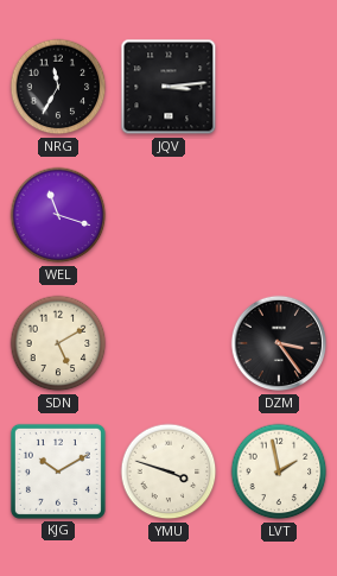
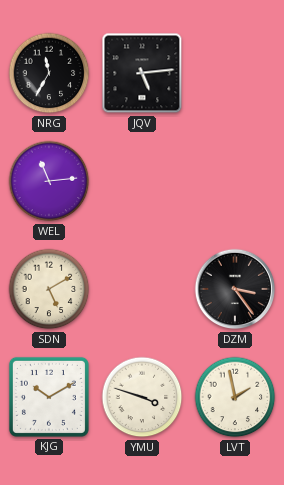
JQV: 3:14 -> 5:14 (142, 73)
WEL: 11:18 -> 11:14 (49, 181)
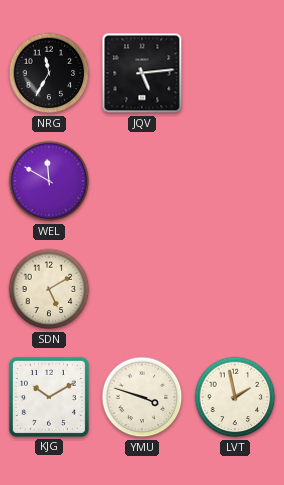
WEL: 11:14 -> 11:50 (49, 181)
DZM: 3:24 -> none (235, 289)
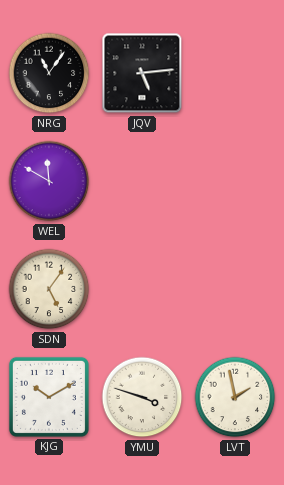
NRG: 11:35 -> 11:06 (49, 73)
SDN: 5:10 -> 5:06 (49, 289)
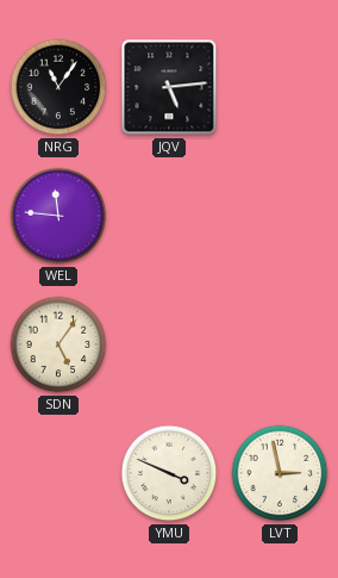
WEL: 11:50 -> 11:46 (58, 216)
KJG: 10:10 -> none (49, 397)
YMU: 3:48 -> 3:49 (169, 473)
LVT: 1:58 -> 2:58 (280, 473)
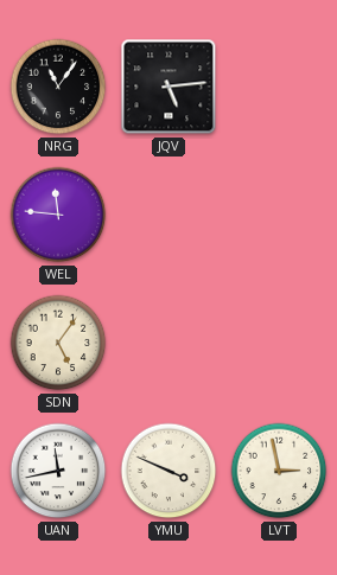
UAN: none -> 11:43 (58, 471)
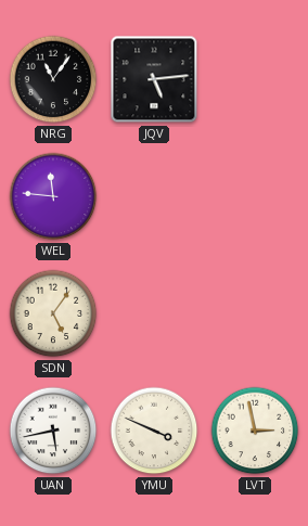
UAN: 11:43 -> 5:43 (53, 431)
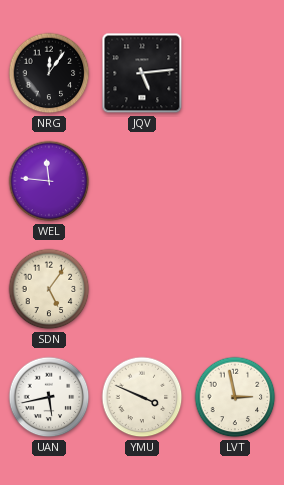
NRG: 11:06 -> 12:06 (49, 73)
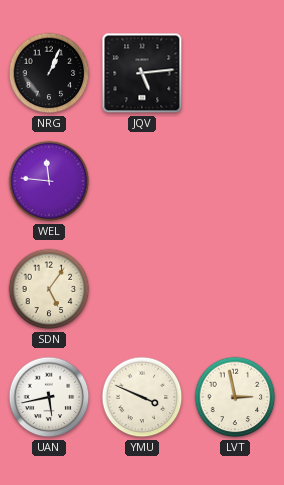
NRG: 12:06 -> 1:04 (49, 73)
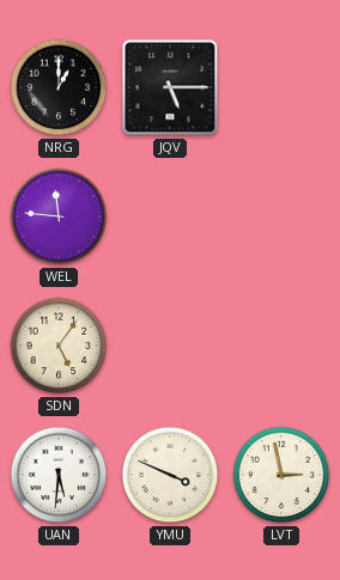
NRG: 1:04 -> 1:00 (59, 87)
JQV: 5:14 -> 5:15 (170, 87)
UAN: 5:43 -> 5:31 (59, 475)
